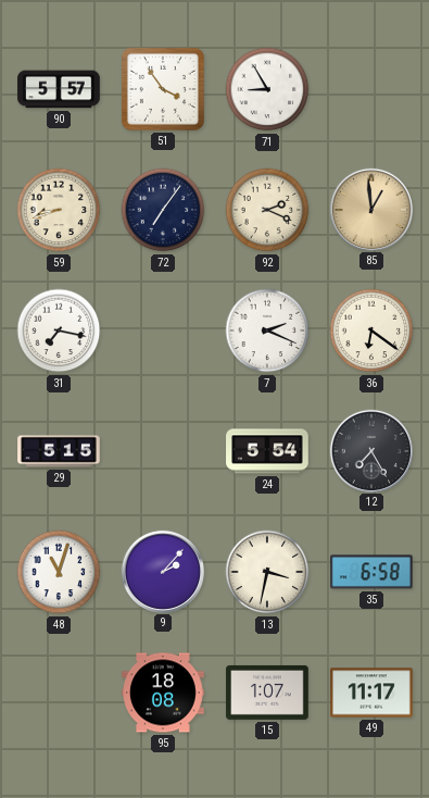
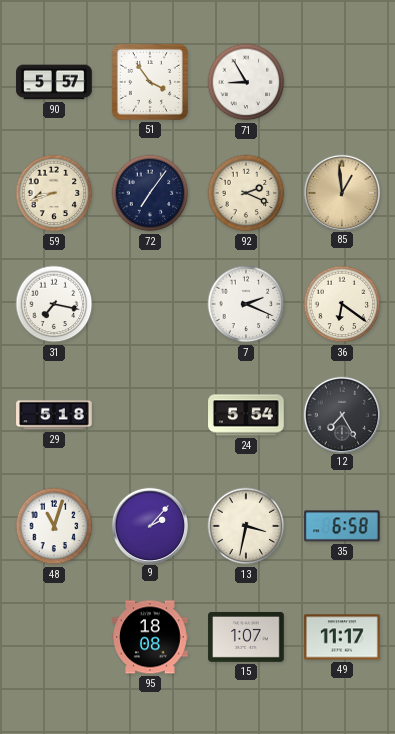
29: 5:15 -> 5:18 (54, 415)
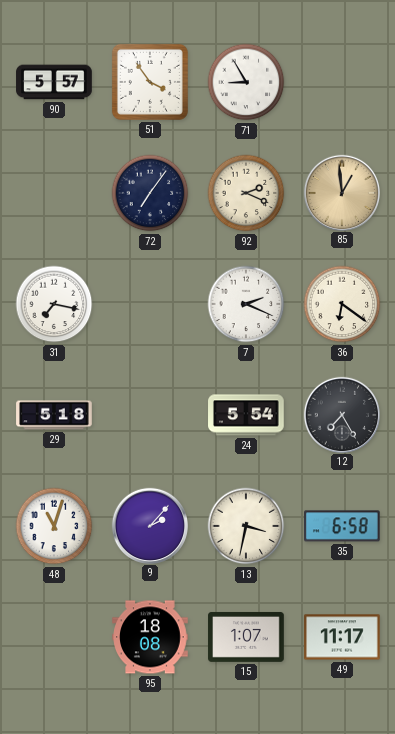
59: 8:42 -> none (54, 193)
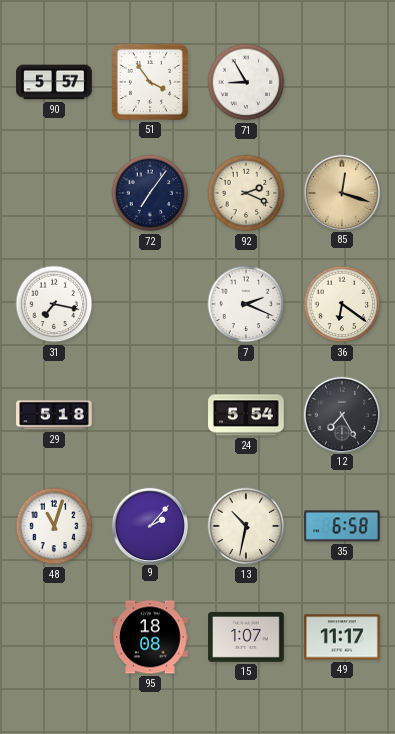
85: 12:59 -> 12:18 (341, 192)
13: 3:32 -> 10:32 (246, 526)
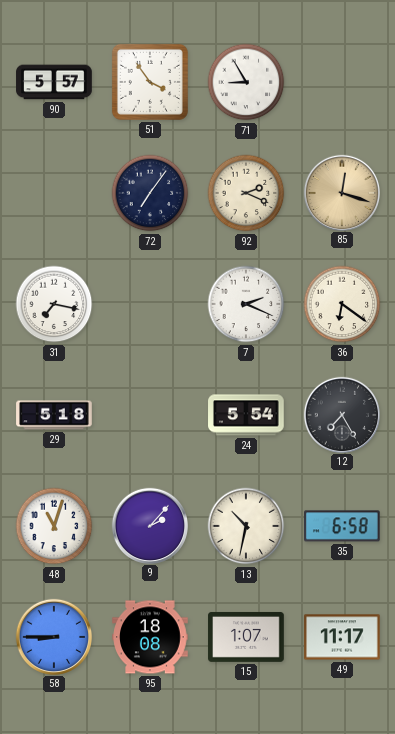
58: none -> 8:45 (53, 636)
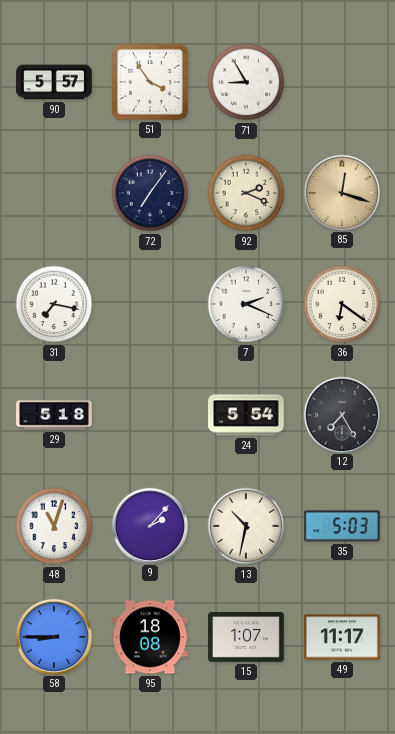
35: 6:58 -> 5:03 (343, 526)
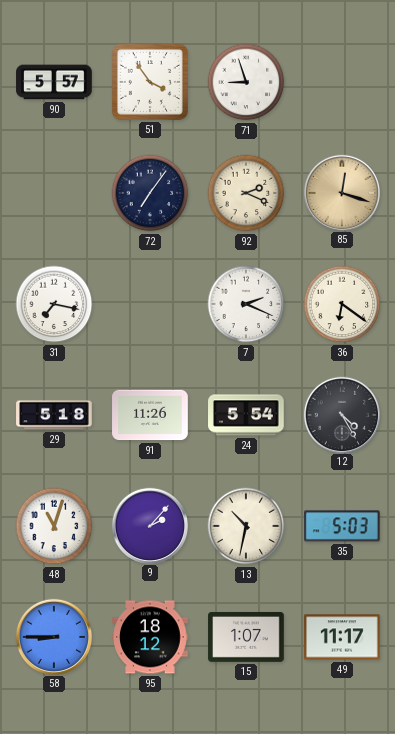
71: 8:55 -> 8:57 (246, 82)
91: none -> 11:26 (150, 415)
12: 7:25 -> 4:25 (341, 414)
95: 18:08 -> 18:12 (150, 637)
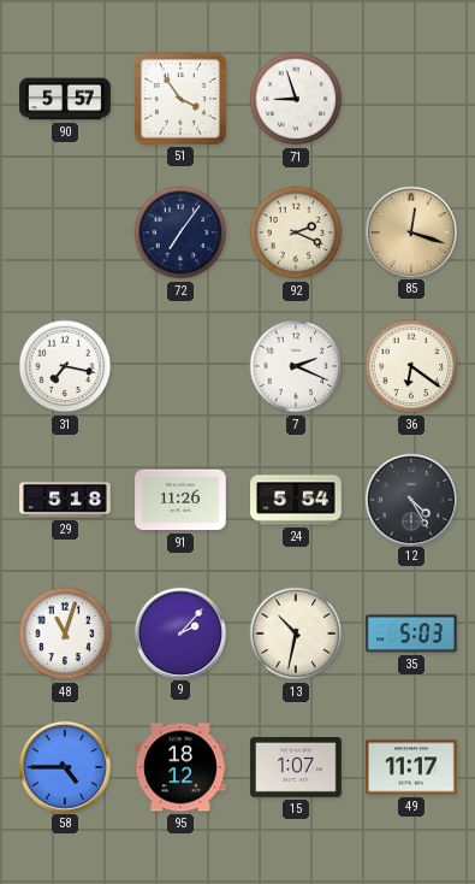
58: 8:45 -> 4:45 (64, 766)
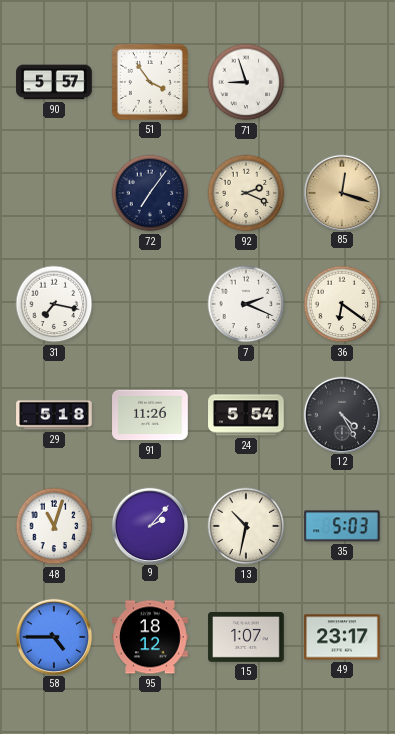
49: 11:17 -> 23:17 (342, 637)
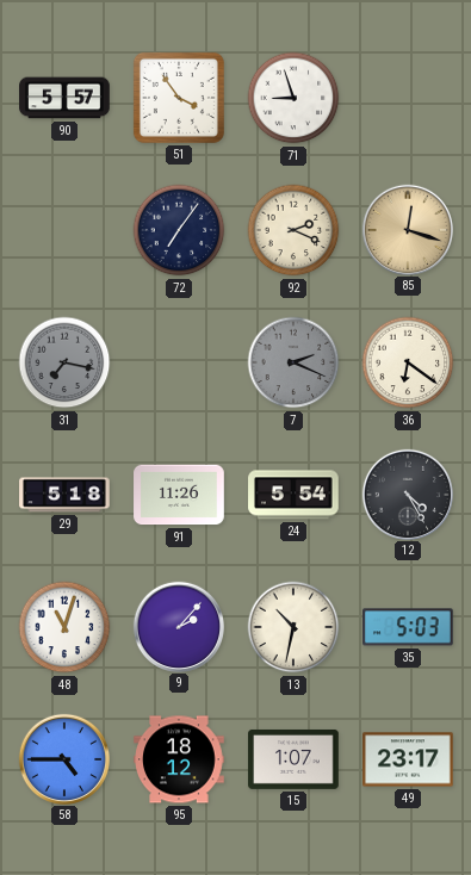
31 dial: white -> grey (64, 362)
7 dial: white -> grey (293, 362)
